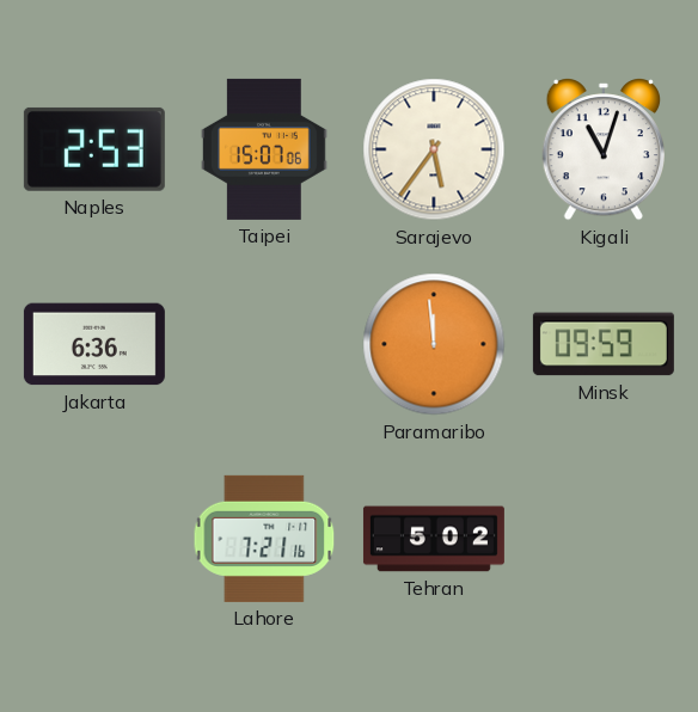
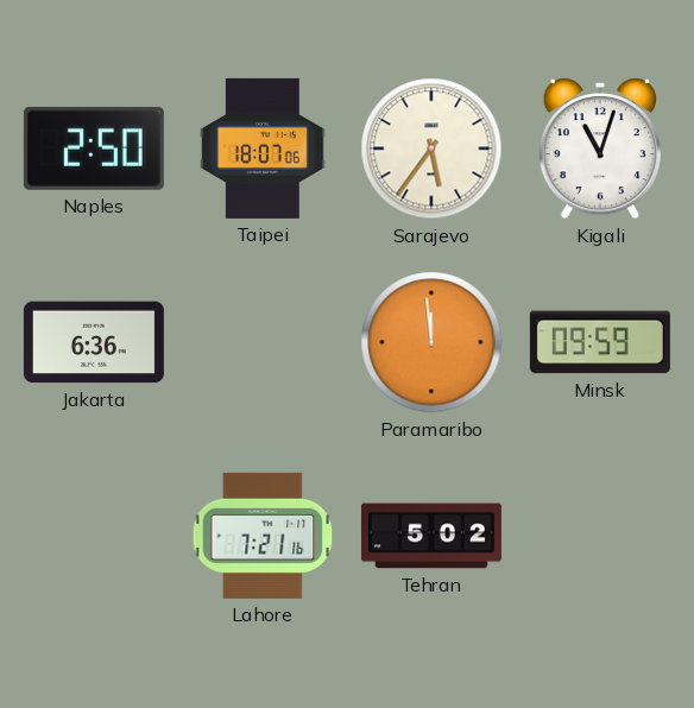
Naples: 2:53 -> 2:50 (94, 148)
Taipei: 15:07 -> 18:07 (264, 148)
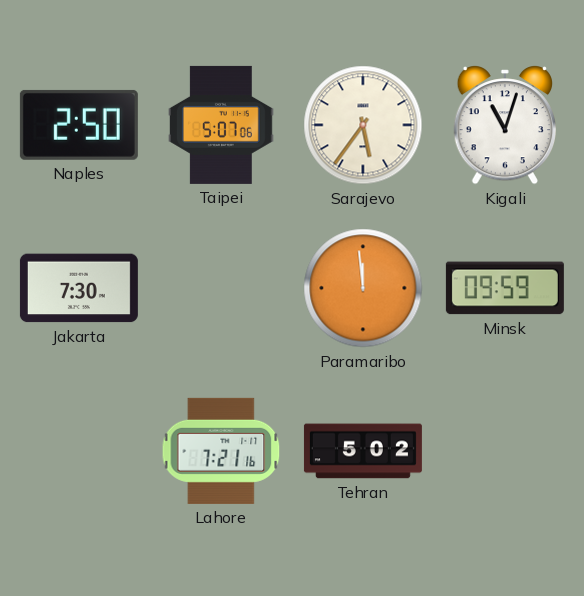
Taipei: 18:07 -> 5:07 (222, 125)
Jakarta: 6:36 -> 7:30 (79, 288)
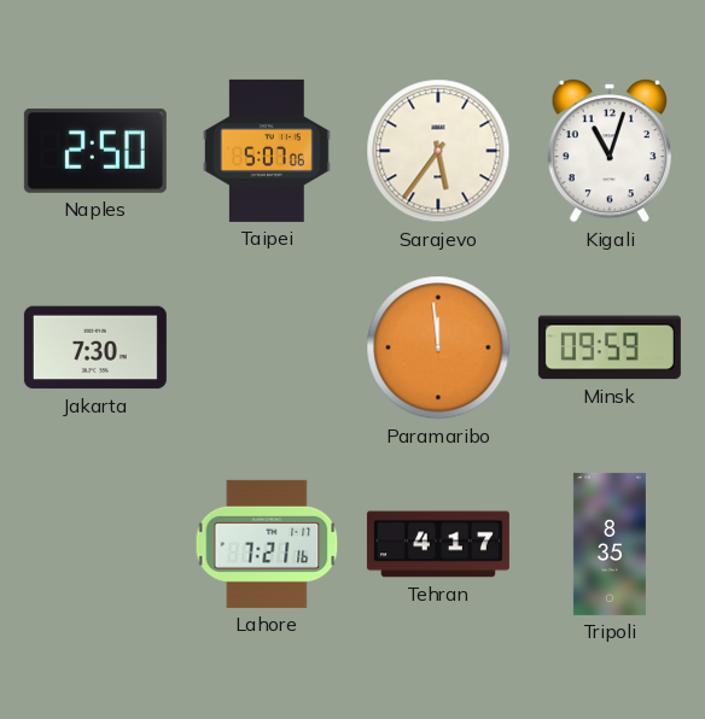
Tehran: 5:02 -> 4:17 (438, 544)
Tripoli: none -> 8:35 (610, 544)
